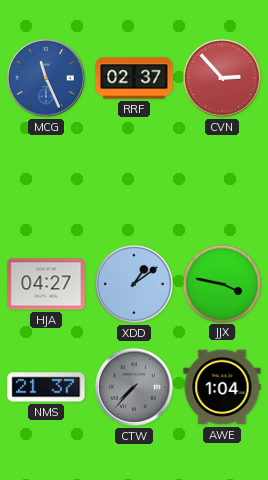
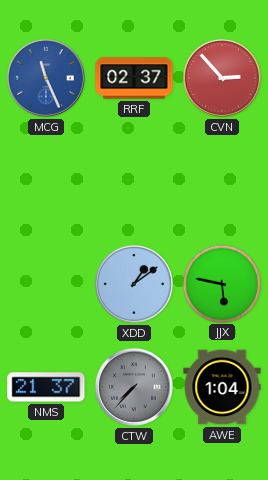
HJA: 04:27 -> none (46, 284)
JJX: 3:47 -> 5:47 (221, 283)
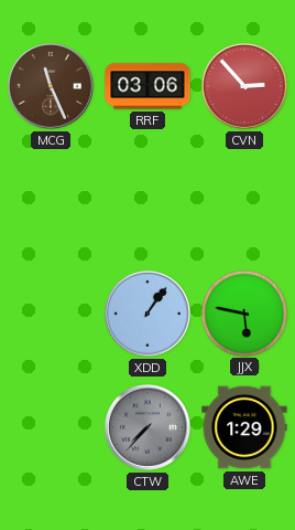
MCG dial: blue -> brown (51, 86)
RRF: 02:37 -> 03:06 (147, 86)
XDD: 1:09 -> 1:06 (147, 314)
NMS: 21:37 -> none (46, 387)
AWE: 1:04 -> 1:29 (244, 427)
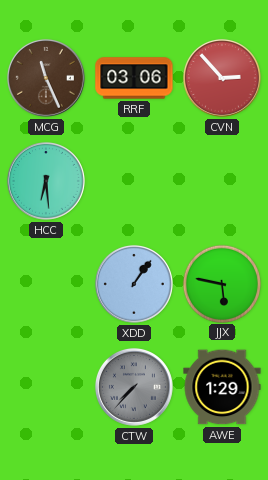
HCC: none -> 6:29 (46, 181)
